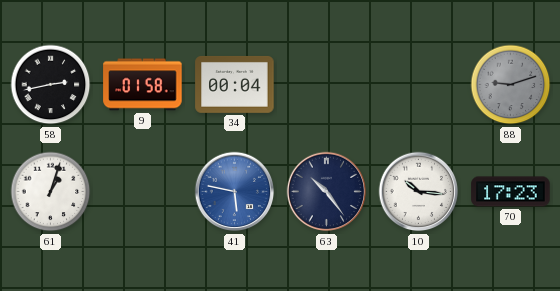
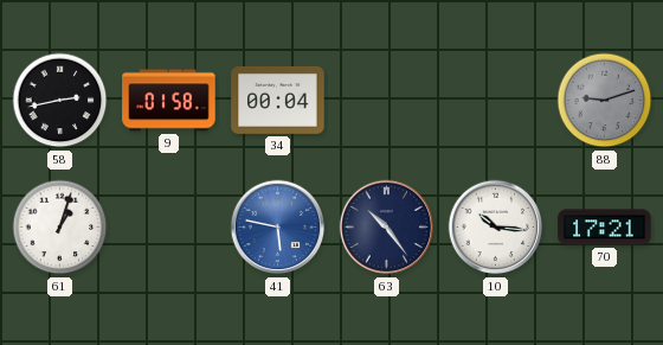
70: 17:23 -> 17:21 (605, 228)
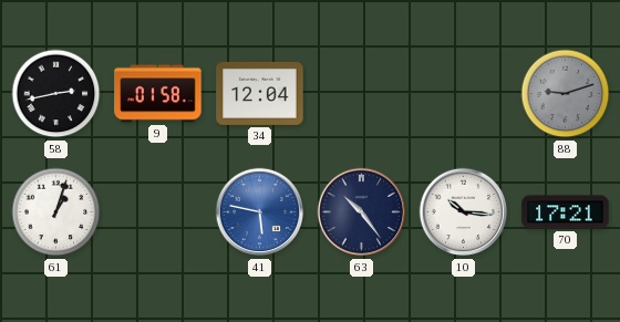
34: 00:04 -> 12:04 (260, 93)
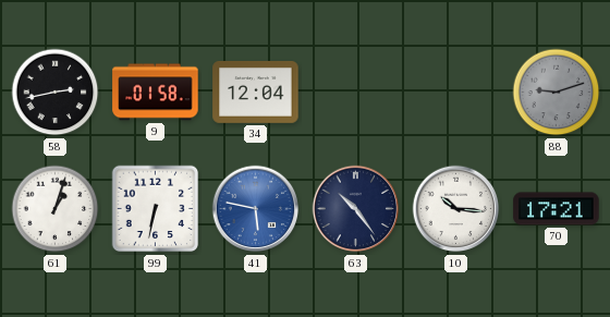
99: none -> 6:32 (156, 209)
